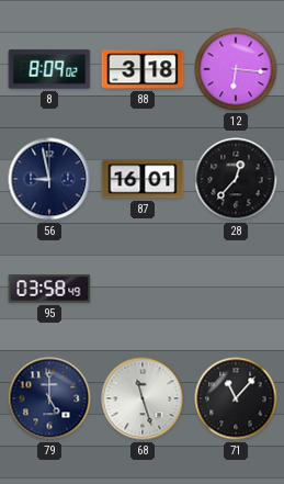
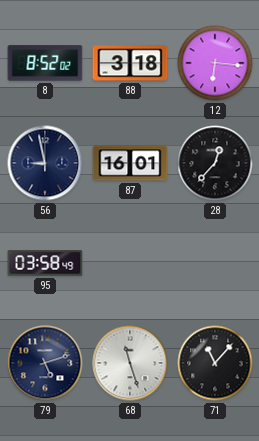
8: 8:09 -> 8:52 (45, 63)
79: 5:00 -> 5:12 (45, 363)
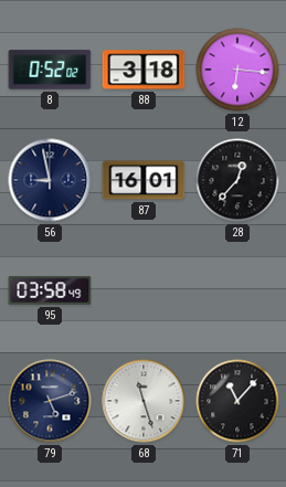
8: 8:52 -> 0:52 (50, 70)
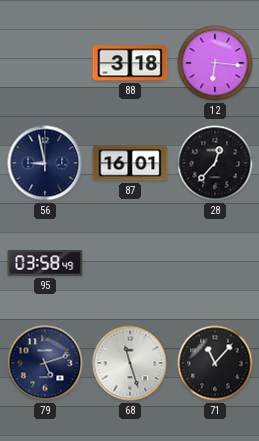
8: 0:52 -> none (50, 70)
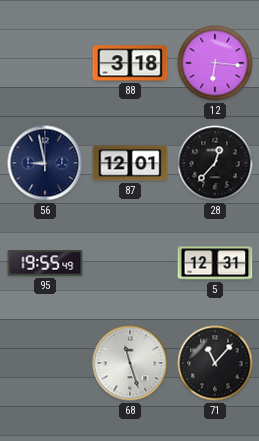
87: 16:01 -> 12:01 (130, 163)
95: 03:58 -> 19:55 (45, 263)
5: none -> 12:31 (215, 263)
79: 5:12 -> none (45, 363)
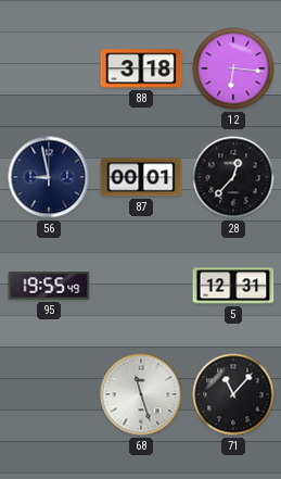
87: 12:01 -> 00:01 (141, 177)
